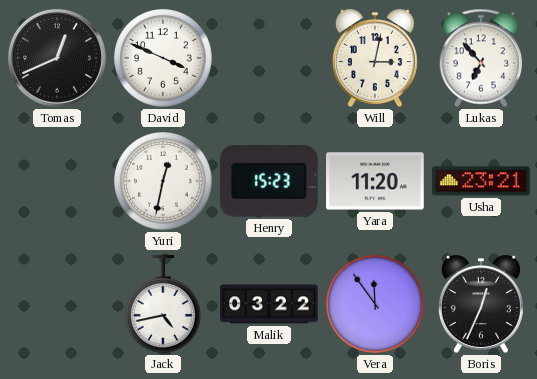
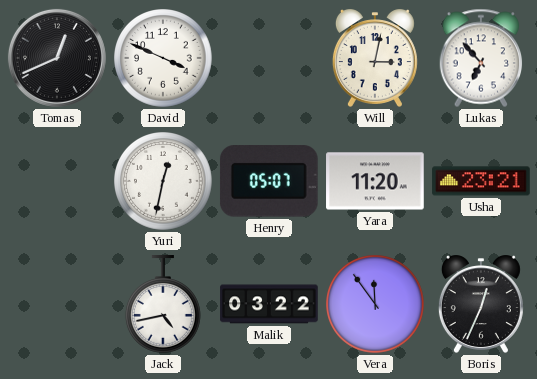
Henry: 15:23 -> 05:07 (269, 181)
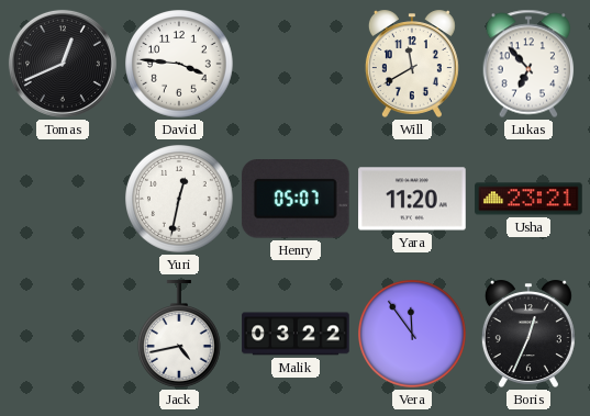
David: 3:49 -> 3:46 (180, 65)
Will: 3:02 -> 11:40 (412, 64)
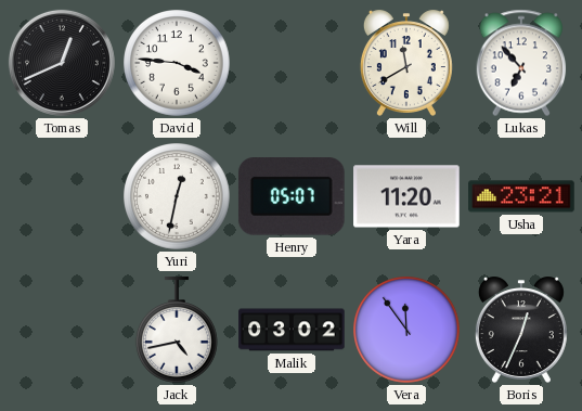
Malik: 03:22 -> 03:02 (292, 330)
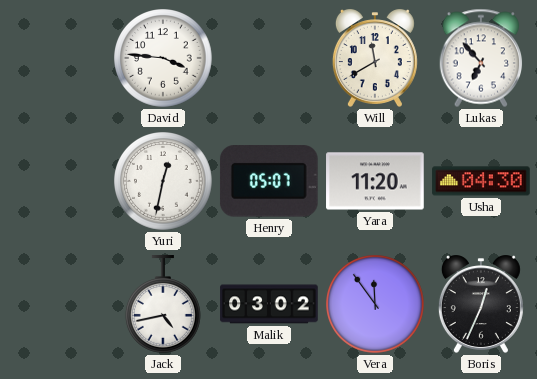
Tomas: 12:41 -> none (62, 63)
Usha: 23:21 -> 04:30 (481, 181)
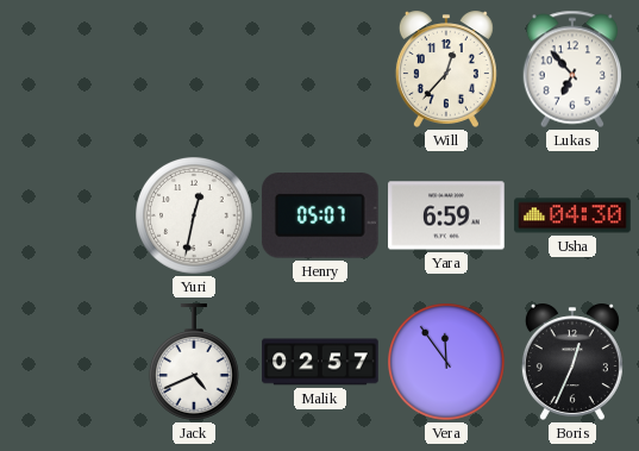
David: 3:46 -> none (164, 59)
Will: 11:40 -> 12:37 (446, 69)
Yara: 11:20 -> 6:59 (446, 215)
Jack: 4:43 -> 4:41 (194, 362)
Malik: 03:02 -> 02:57 (320, 362)
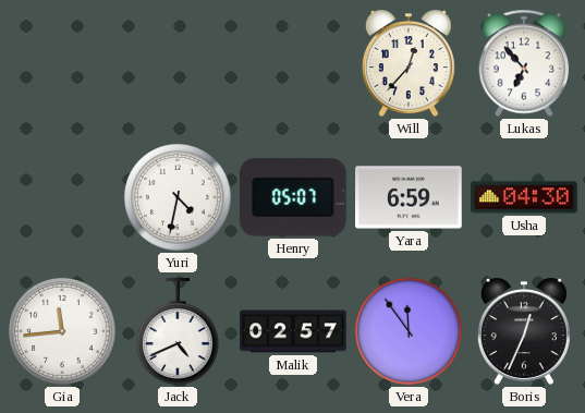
Yuri: 12:32 -> 4:32 (179, 198)
Gia: none -> 11:44 (63, 332)
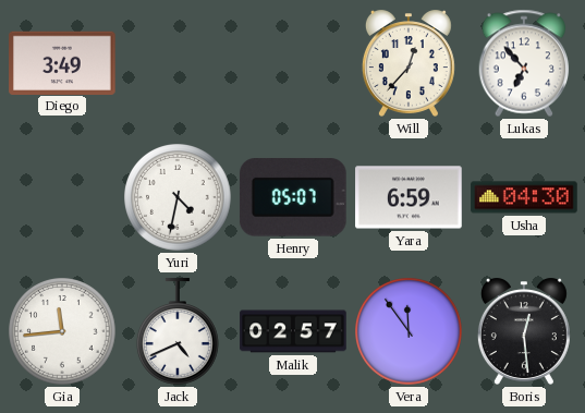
Diego: none -> 3:49 (62, 62)
Boris: 12:34 -> 12:29 (524, 331)
